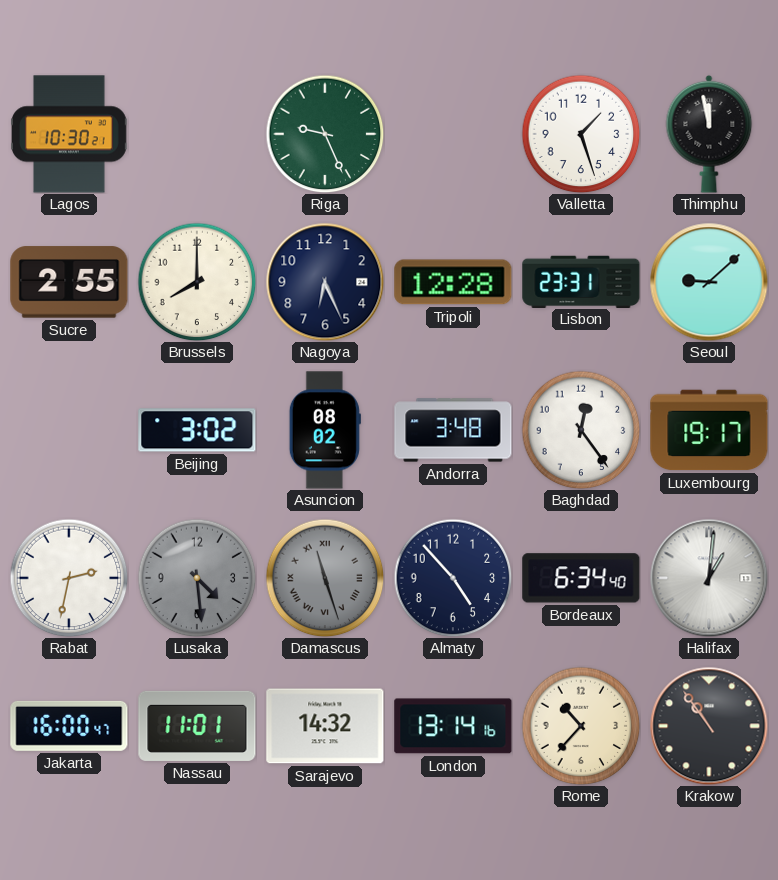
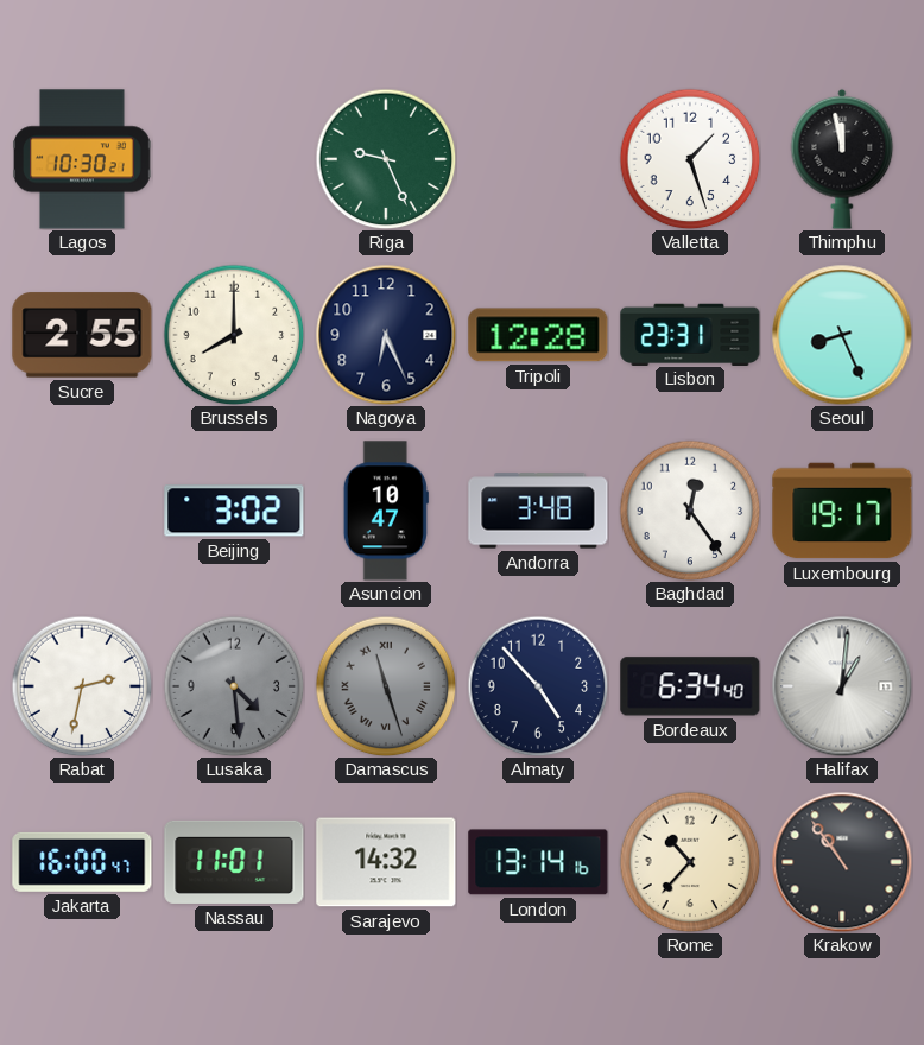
Seoul: 9:08 -> 8:26 (842, 335)
Asuncion: 08:02 -> 10:47 (386, 511)
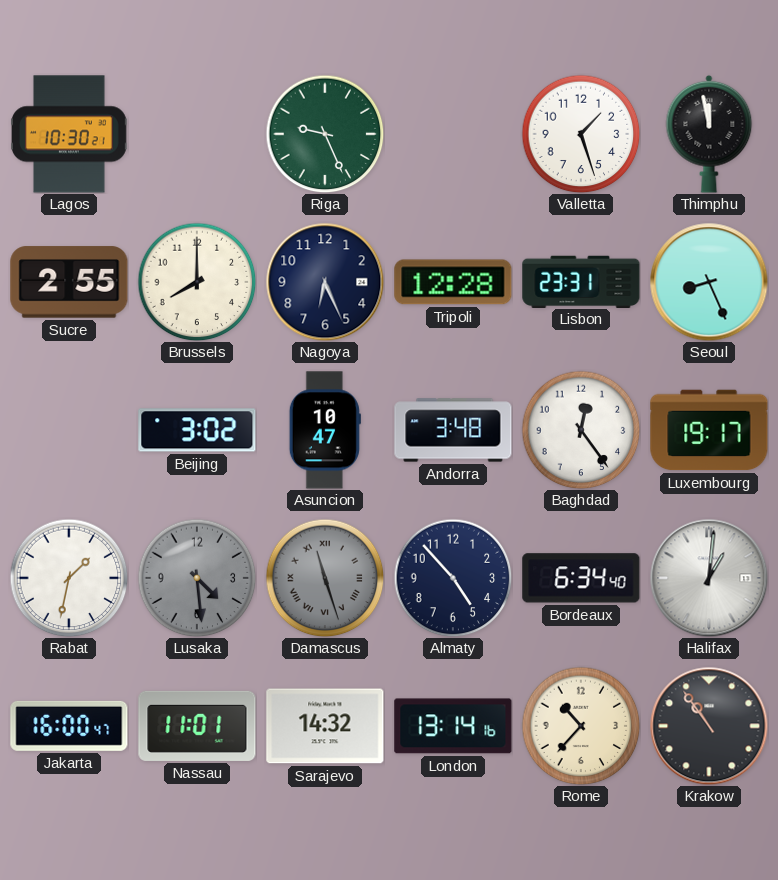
Rabat: 2:32 -> 1:32 (69, 578)
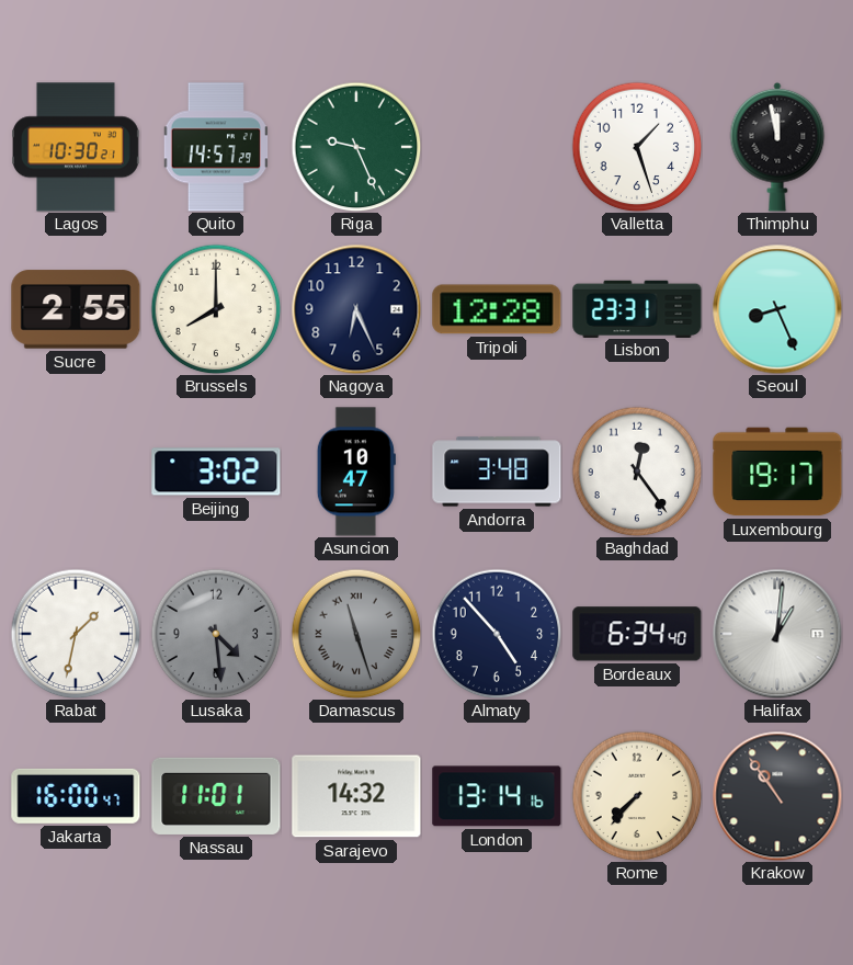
Quito: none -> 14:57 (216, 147)
Rome: 10:37 -> 7:37 (637, 796)
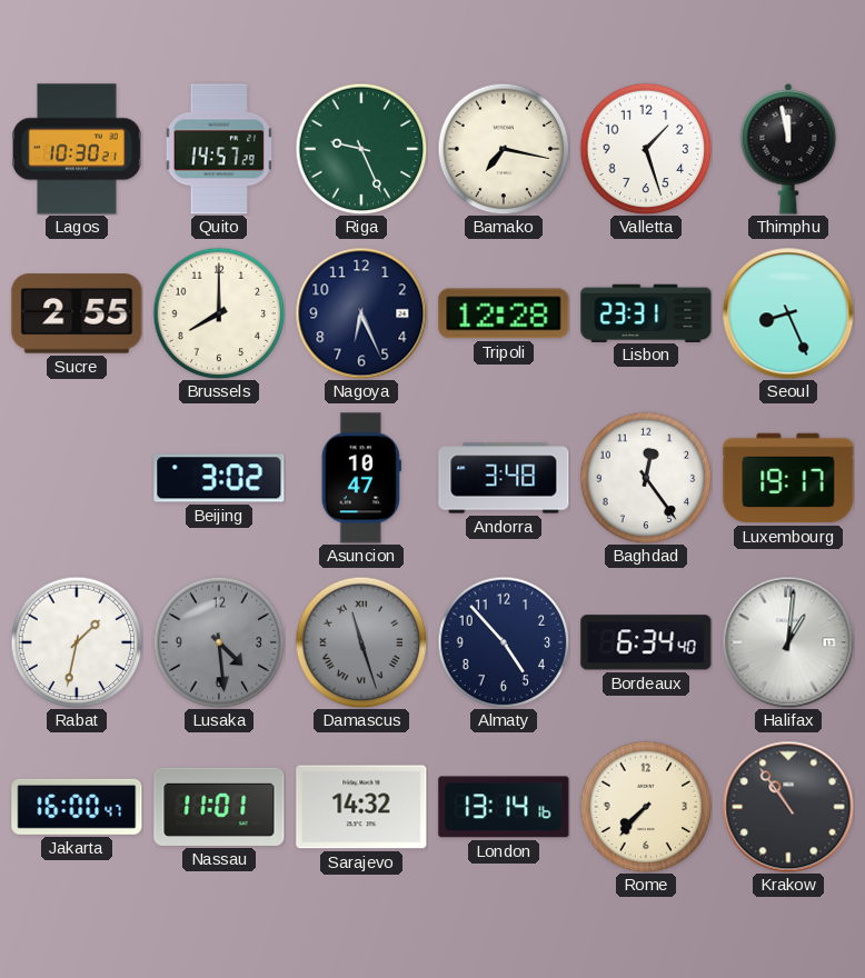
Bamako: none -> 7:17 (504, 149)
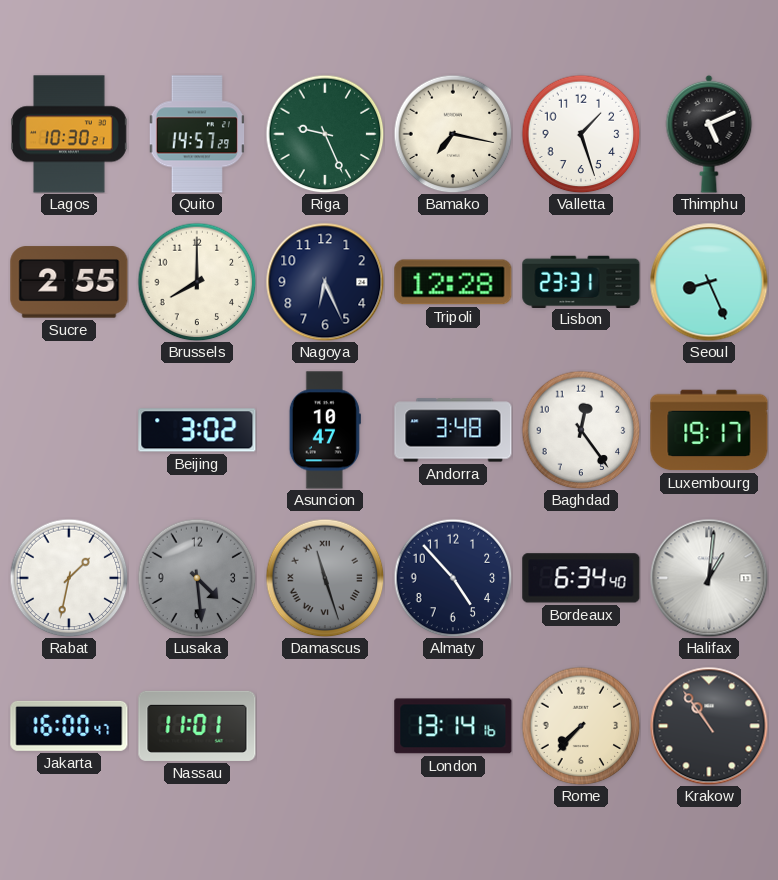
Thimphu: 11:58 -> 5:11 (709, 134)
Sarajevo: 14:32 -> none (361, 807)
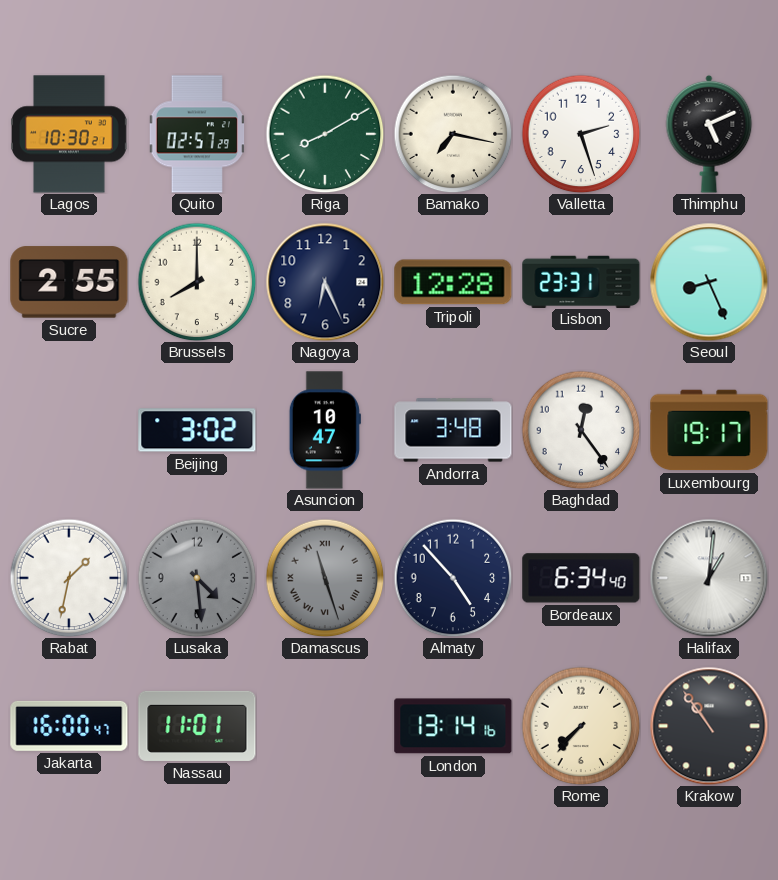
Quito: 14:57 -> 02:57 (197, 134)
Riga: 9:26 -> 8:10 (325, 134)
Valletta: 1:27 -> 2:27 (581, 134)
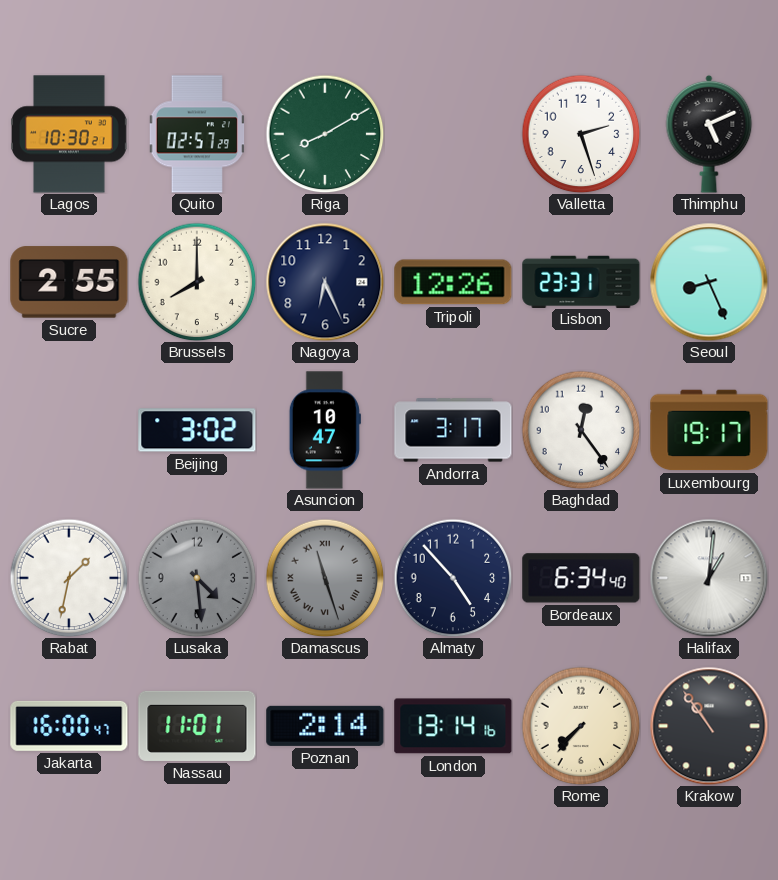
Bamako: 7:17 -> none (453, 134)
Tripoli: 12:28 -> 12:26 (453, 282)
Andorra: 3:48 -> 3:17 (453, 430)
Poznan: none -> 2:14 (325, 726)
